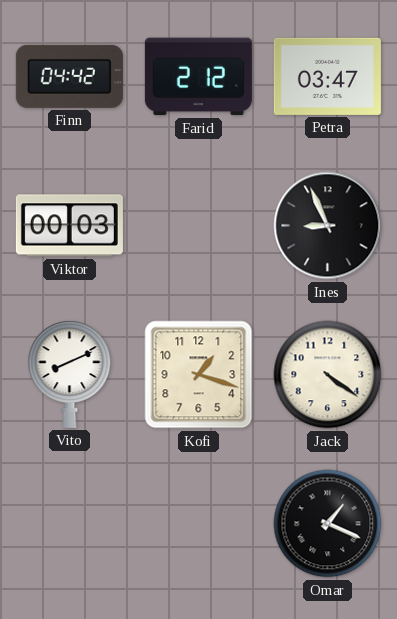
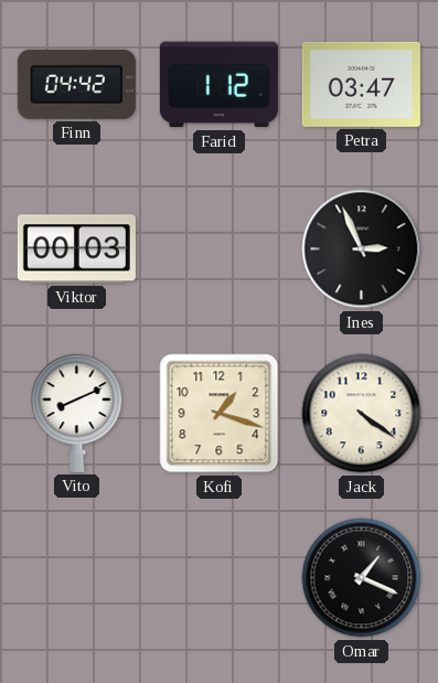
Farid: 2:12 -> 1:12 (218, 85)
Ines: 8:56 -> 2:56 (362, 249)
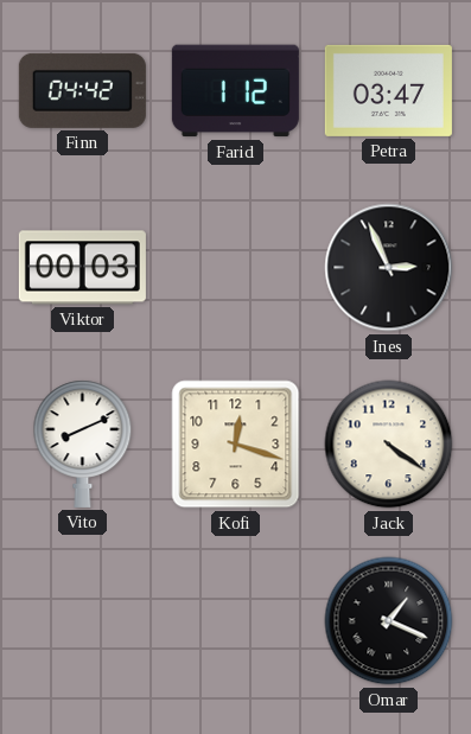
Kofi: 1:18 -> 12:18 (236, 445)
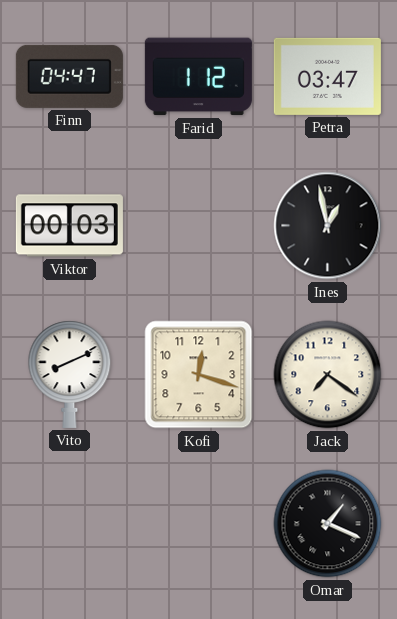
Finn: 04:42 -> 04:47 (69, 76)
Ines: 2:56 -> 12:58 (328, 226)
Jack: 4:21 -> 7:21 (328, 375)
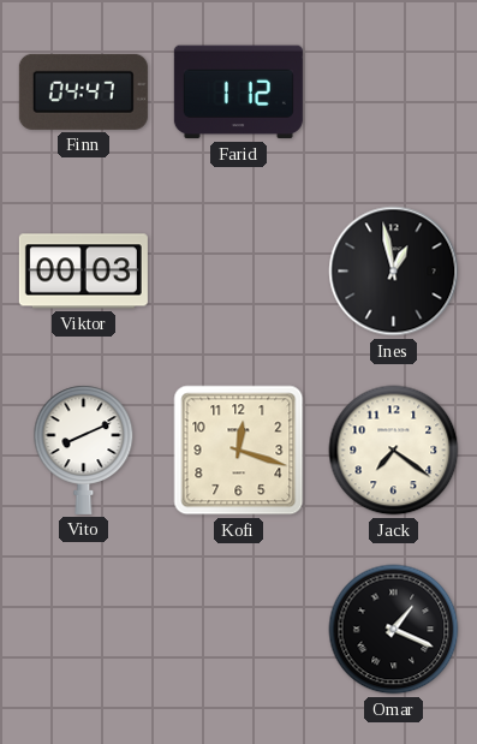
Petra: 03:47 -> none (327, 76)
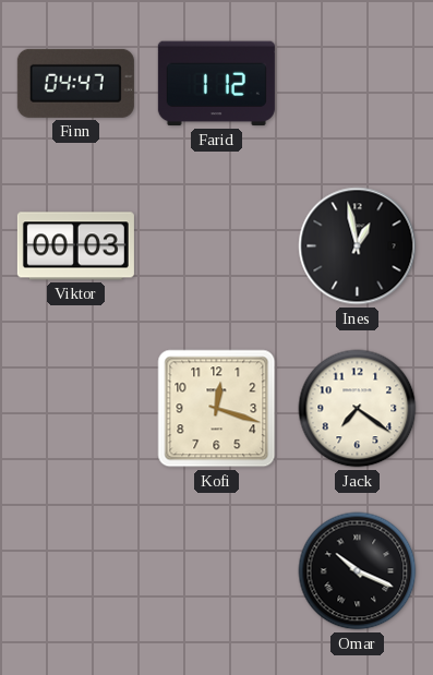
Vito: 8:11 -> none (84, 450)
Omar: 1:19 -> 10:19 (358, 571)
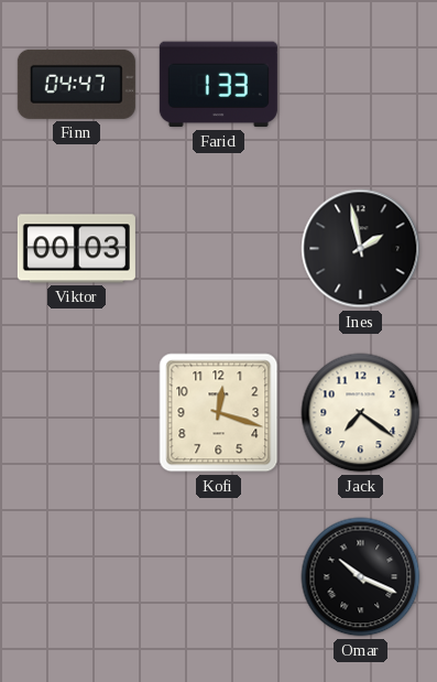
Farid: 1:12 -> 1:33 (218, 85)
Ines: 12:58 -> 1:58 (361, 249)
